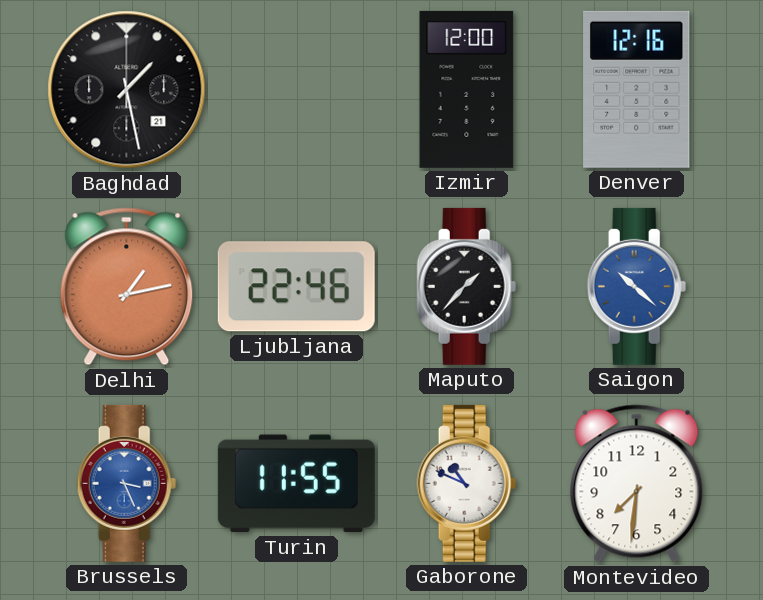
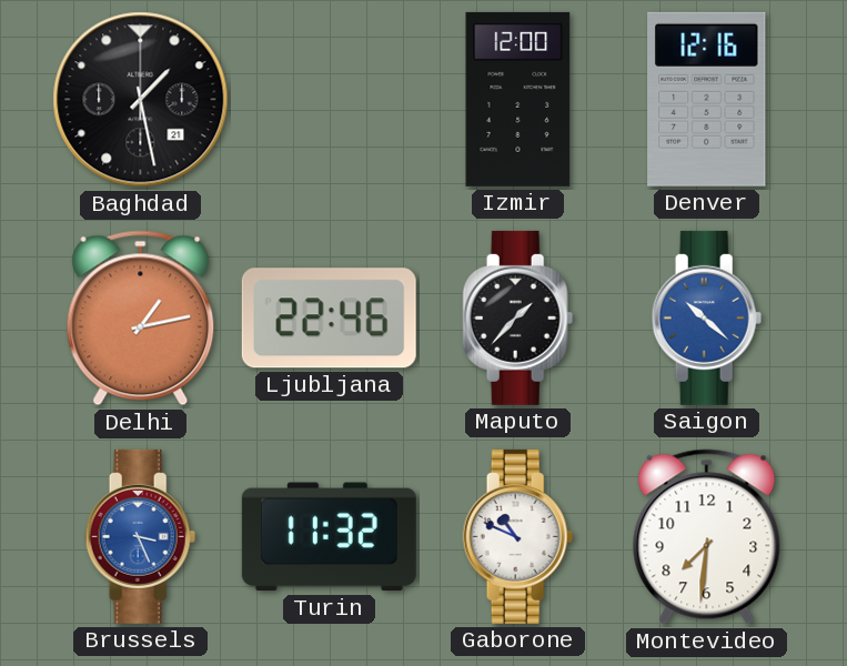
Turin: 11:55 -> 11:32 (329, 537)
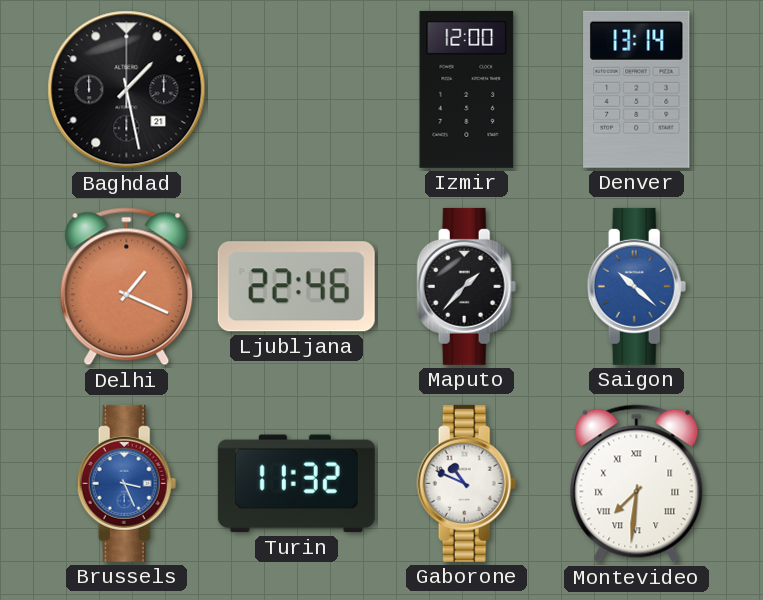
Denver: 12:16 -> 13:14 (637, 89)
Delhi: 1:13 -> 1:19 (127, 287)
Montevideo numerals: Arabic -> Roman (637, 484)
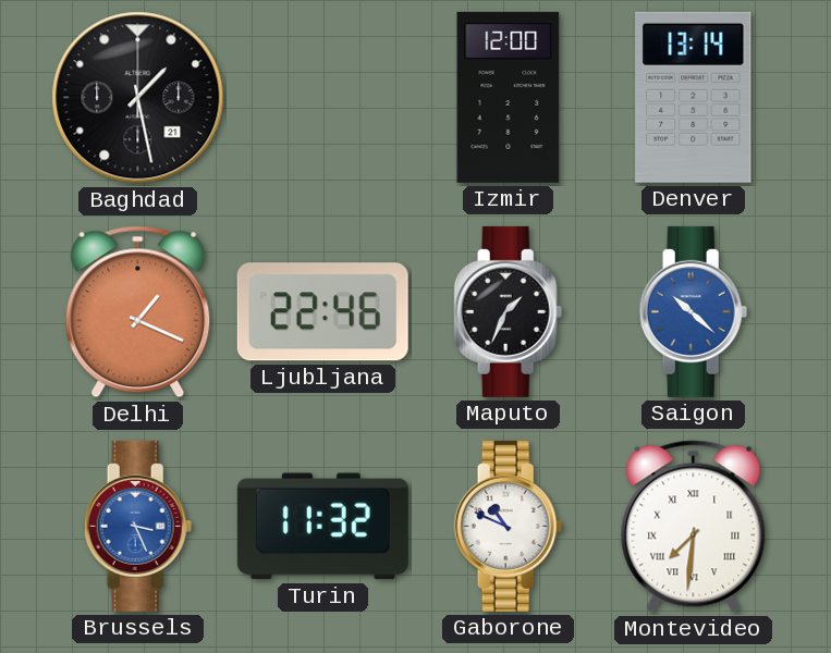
Maputo: 1:37 -> 1:34 (509, 311)
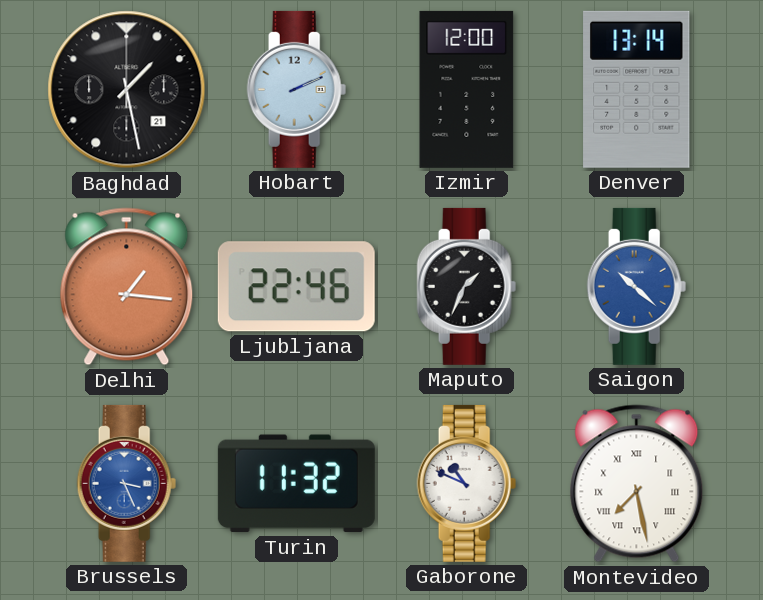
Hobart: none -> 2:11 (297, 89)
Delhi: 1:19 -> 1:16 (127, 287)
Montevideo: 7:31 -> 7:28 (637, 484)
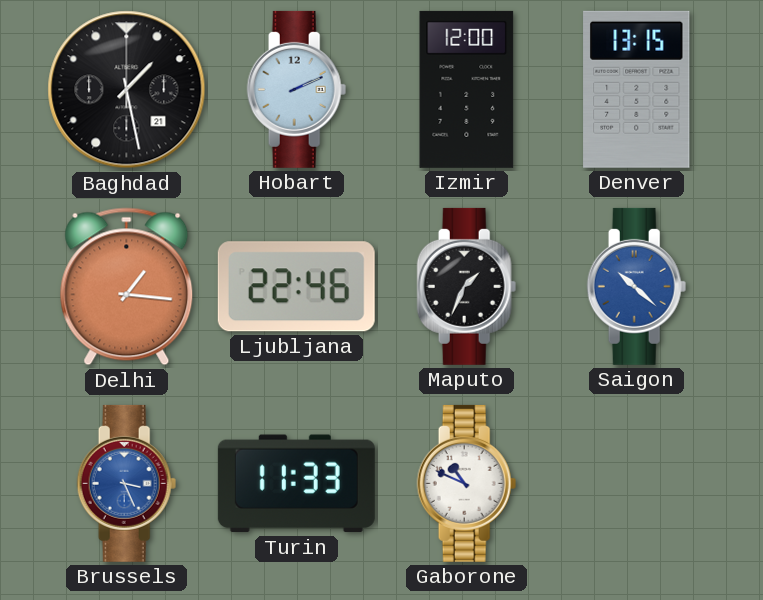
Denver: 13:14 -> 13:15 (637, 89)
Turin: 11:32 -> 11:33 (296, 484)
Montevideo: 7:28 -> none (637, 484)
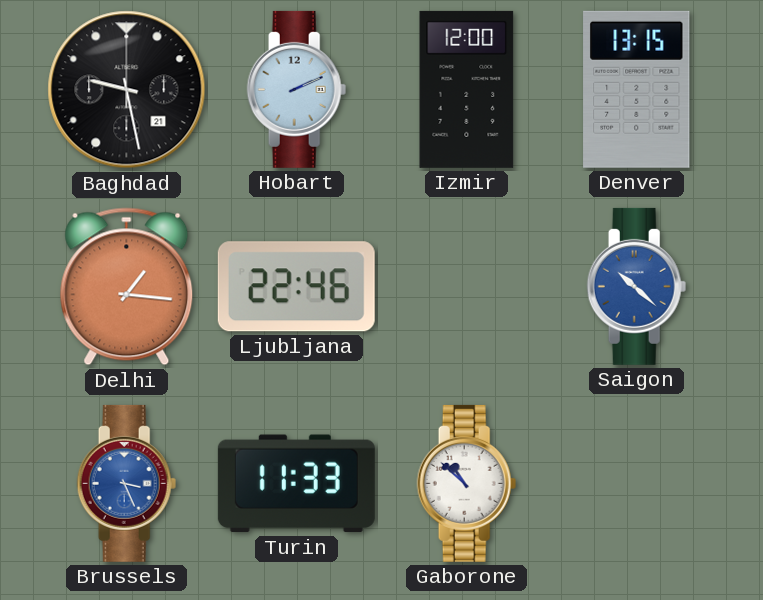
Baghdad: 1:28 -> 9:28 (127, 90)
Maputo: 1:34 -> none (467, 286)
Gaborone: 10:49 -> 10:52 (467, 483)
